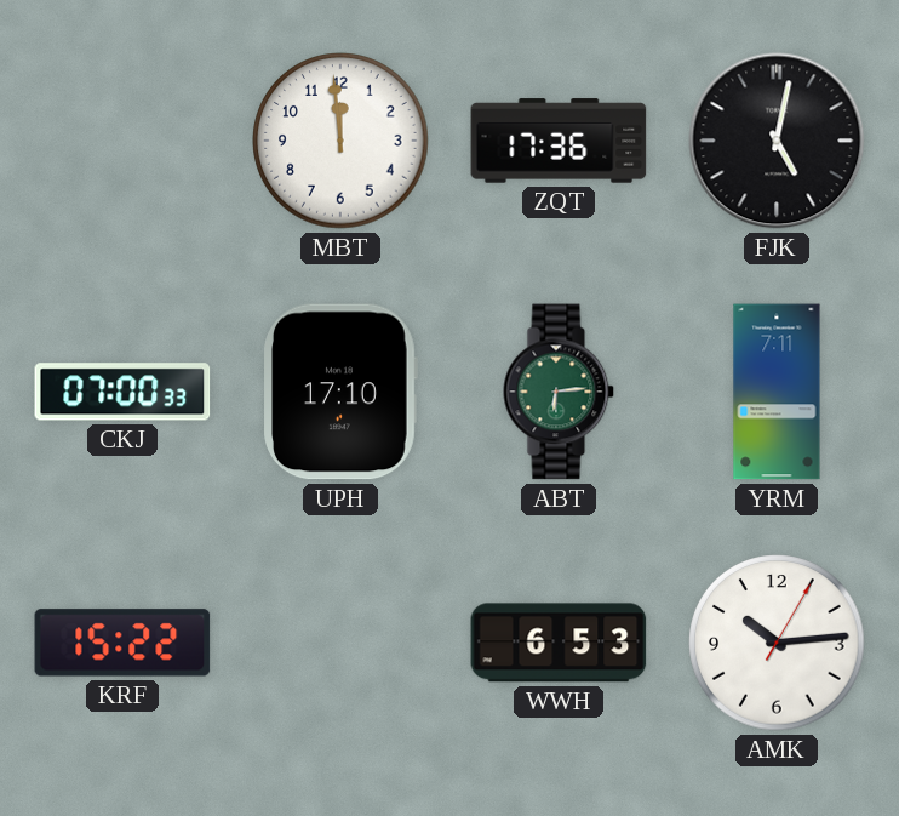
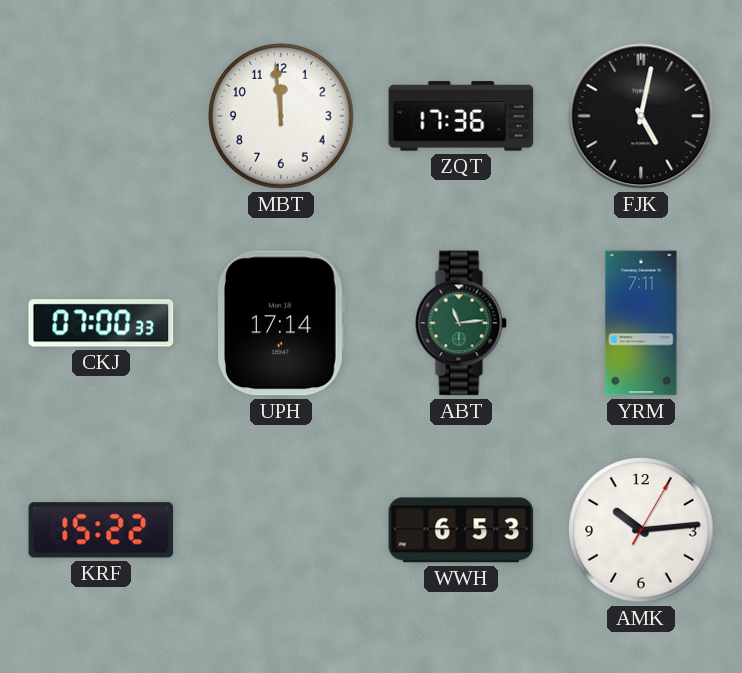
UPH: 17:10 -> 17:14 (281, 323)
ABT: 6:14 -> 11:14 (461, 323)
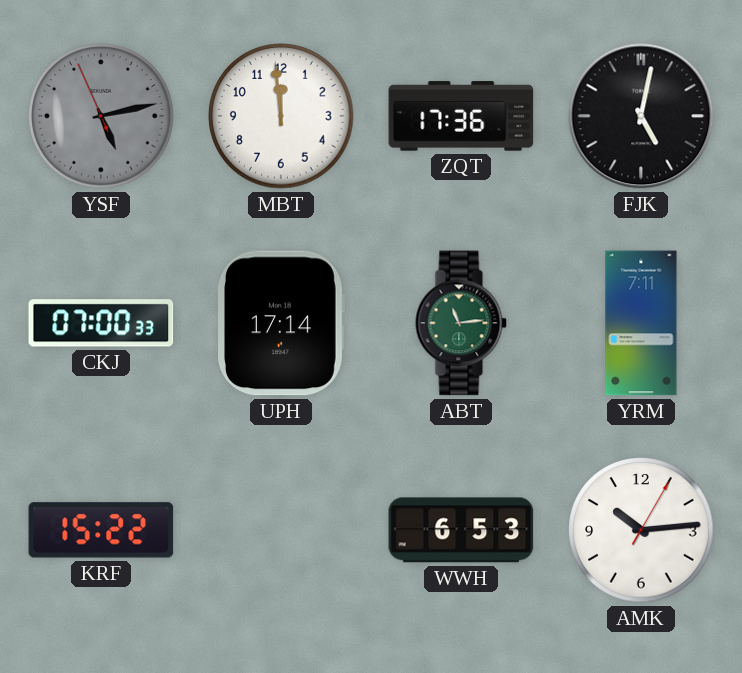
YSF: none -> 5:12 (101, 116)
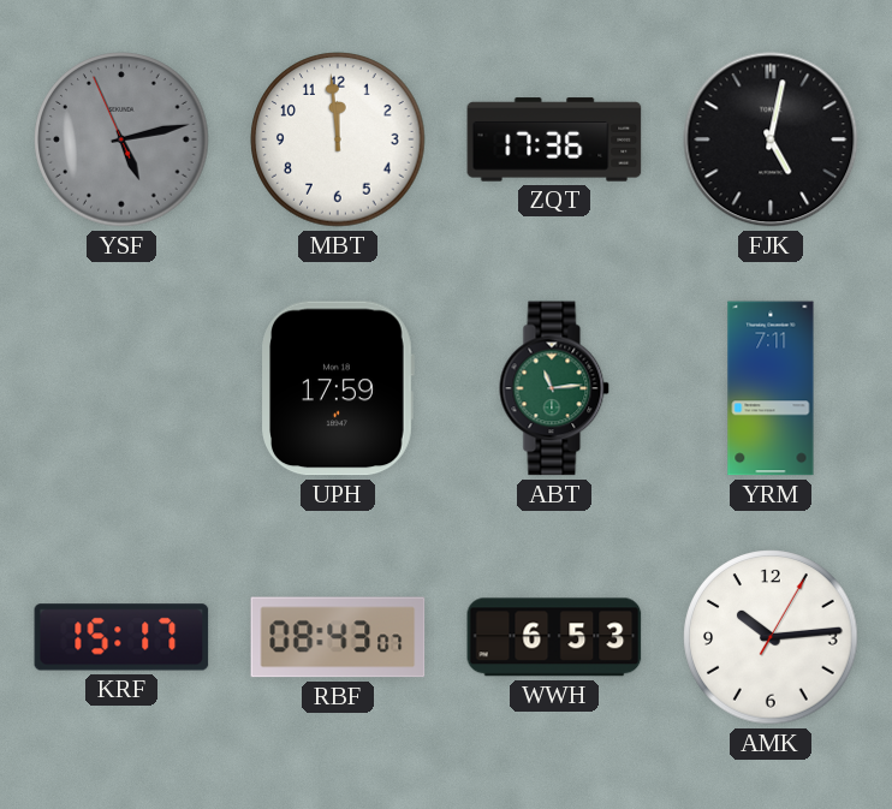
CKJ: 07:00 -> none (101, 323)
UPH: 17:14 -> 17:59 (338, 388)
KRF: 15:22 -> 15:17 (121, 637)
RBF: none -> 08:43 (338, 637)
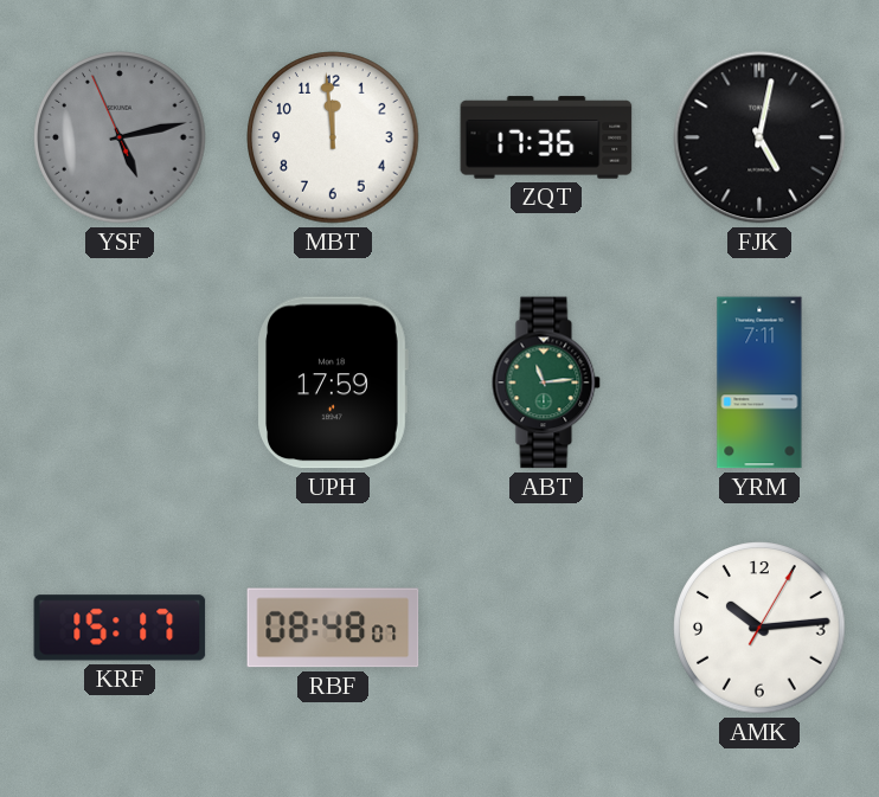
RBF: 08:43 -> 08:48 (333, 628)
WWH: 6:53 -> none (554, 637)
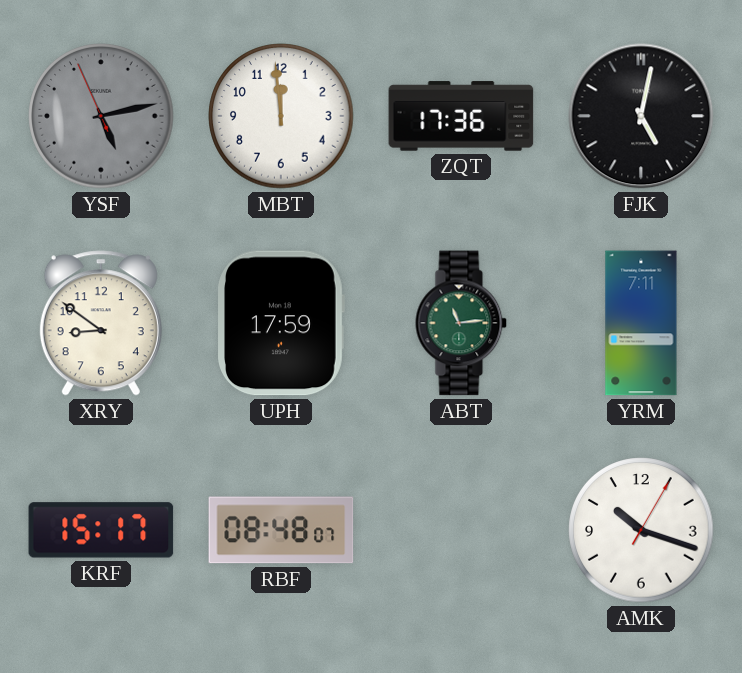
XRY: none -> 8:51 (101, 323)
AMK: 10:14 -> 10:18 (641, 530)
